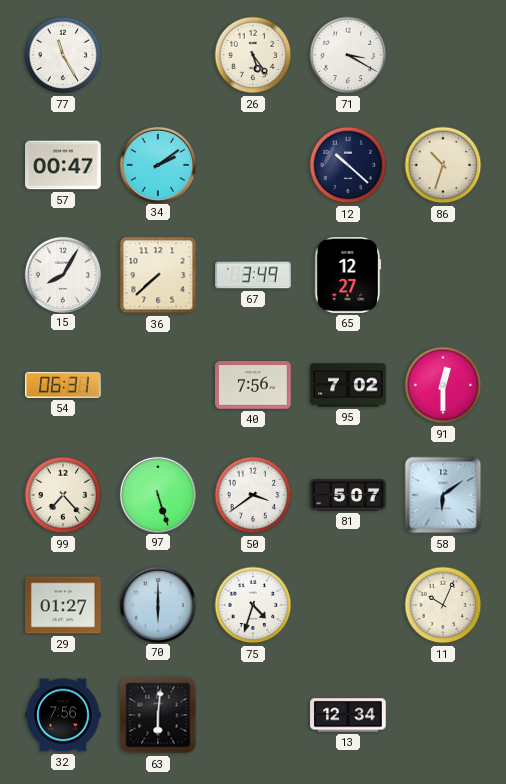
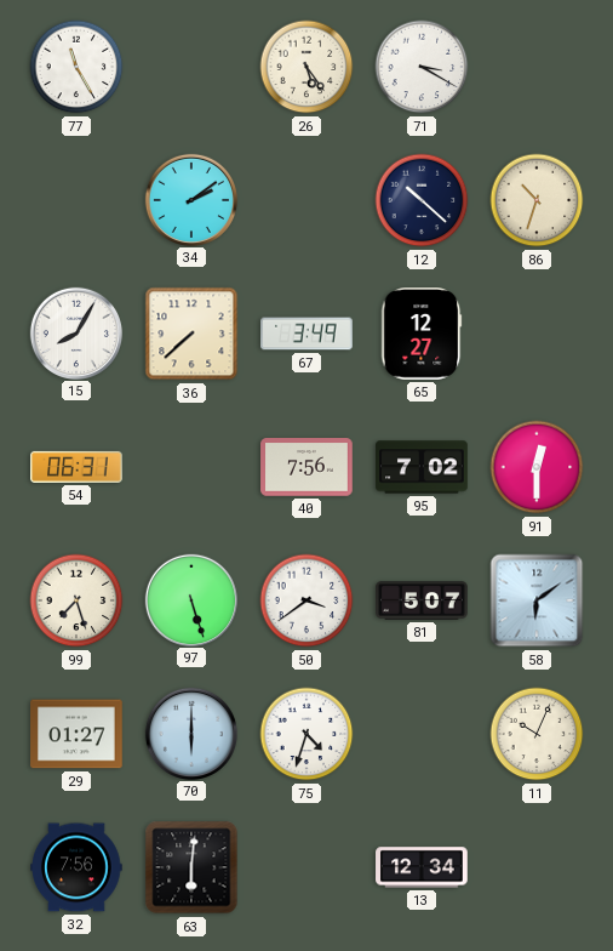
57: 00:47 -> none (63, 165)
99: 7:23 -> 7:27 (76, 600)
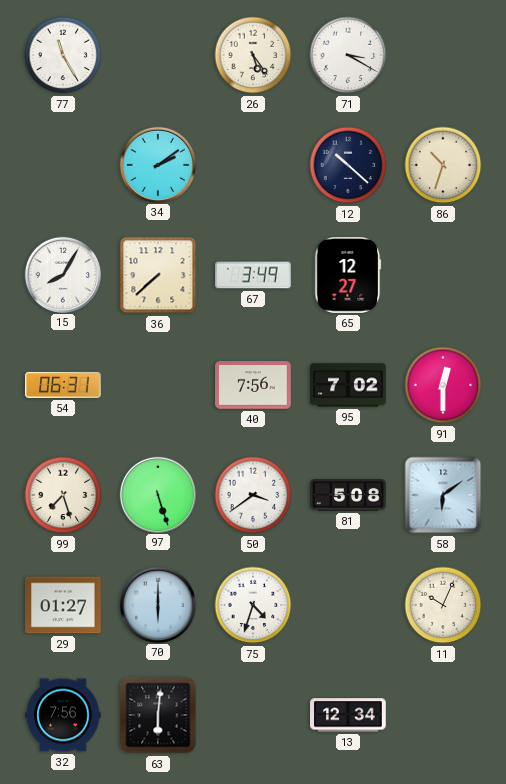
81: 5:07 -> 5:08 (348, 495)
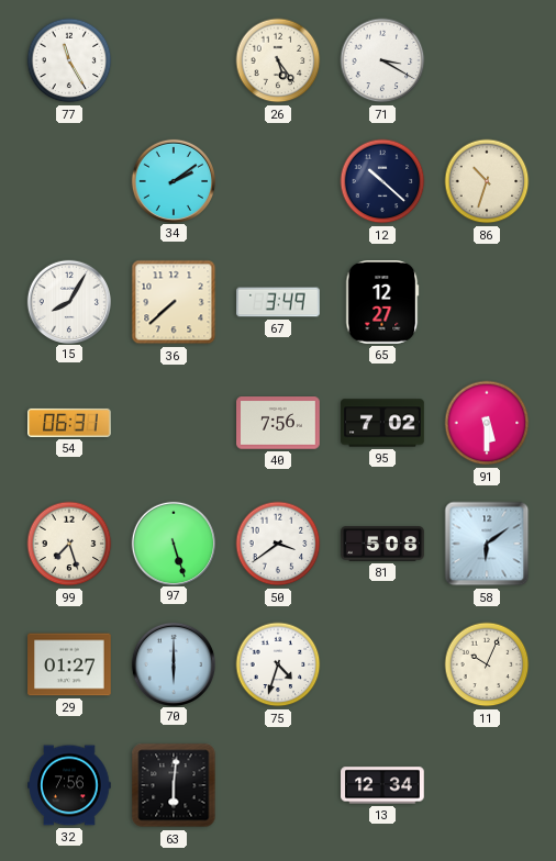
91: 12:30 -> 5:30 (487, 423)
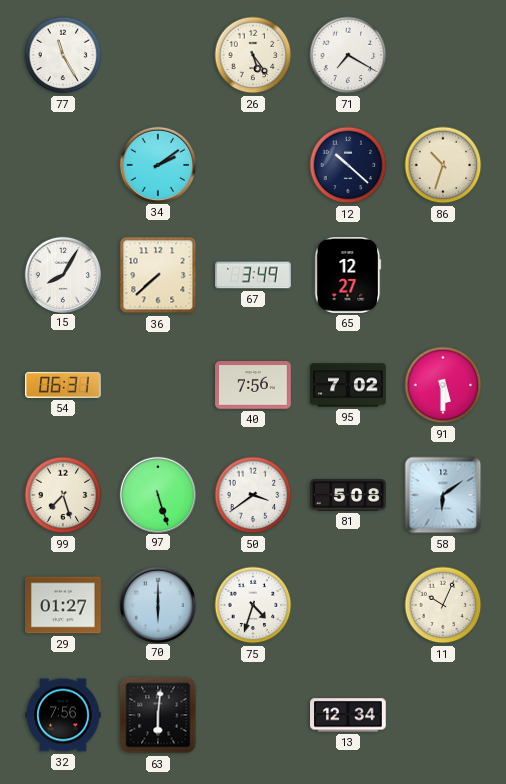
71: 3:20 -> 7:20 (348, 55)
